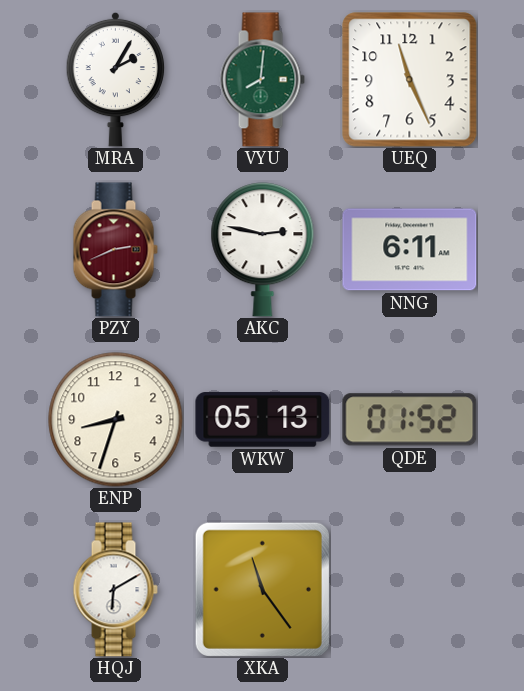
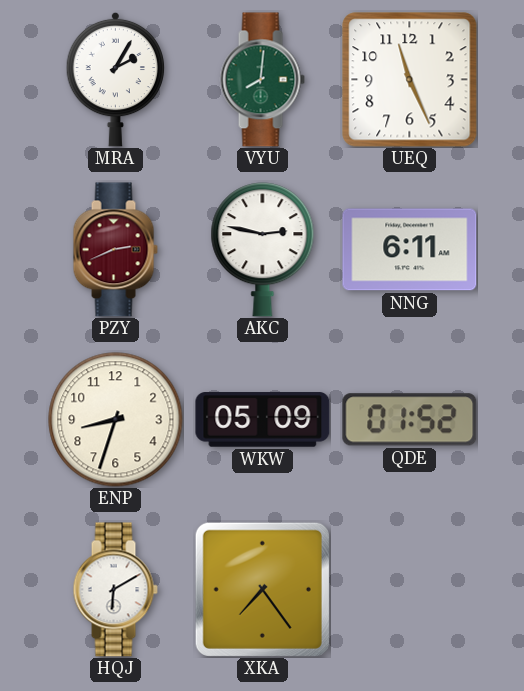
WKW: 05:13 -> 05:09 (263, 420)
XKA: 11:24 -> 7:24 (262, 589)
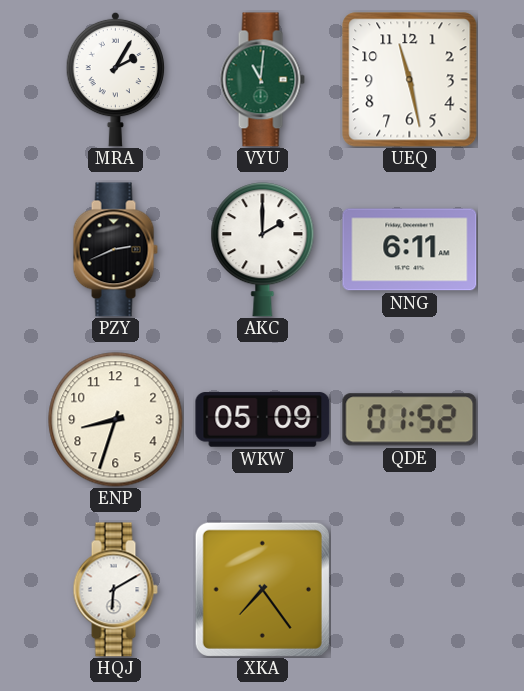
VYU: 8:01 -> 11:01 (262, 80)
UEQ: 11:26 -> 11:28 (410, 80)
PZY dial: burgundy -> black (115, 250)
AKC: 2:47 -> 2:00 (263, 250)
